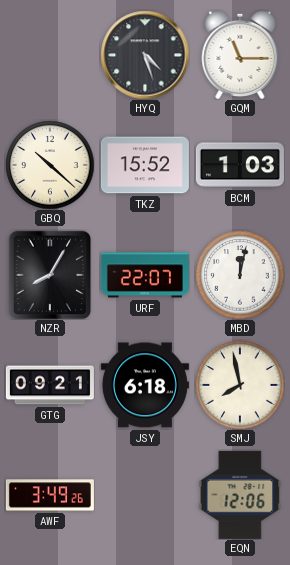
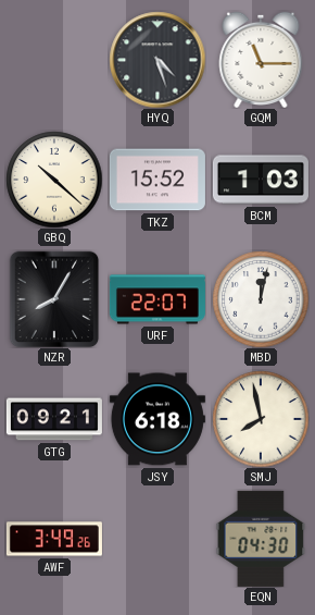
EQN: 12:06 -> 04:30 (261, 539)
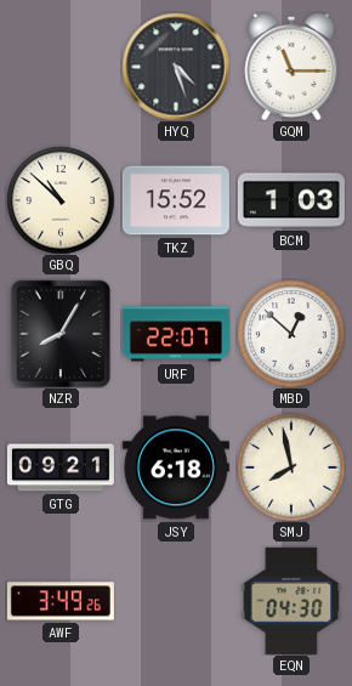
GBQ: 10:22 -> 10:52 (61, 200)
MBD: 12:02 -> 12:52 (291, 334)
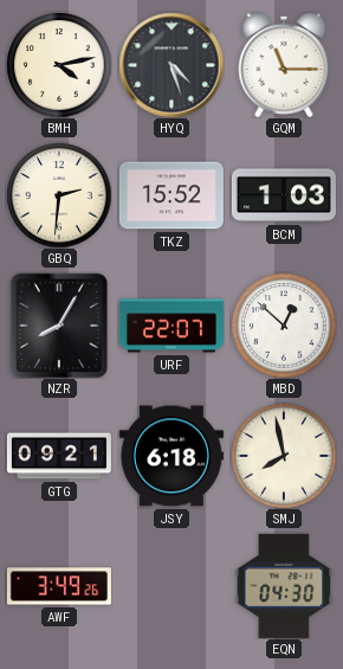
BMH: none -> 4:13 (59, 65)
GBQ: 10:52 -> 2:31 (59, 195)
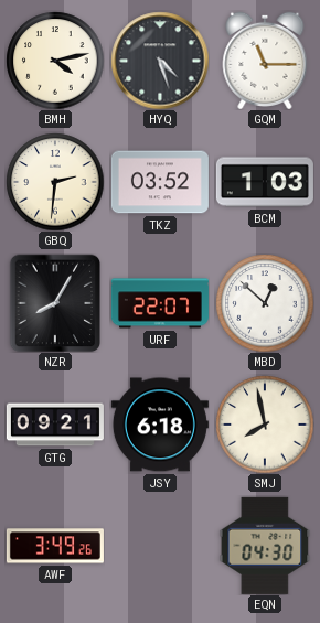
TKZ: 15:52 -> 03:52 (160, 182)
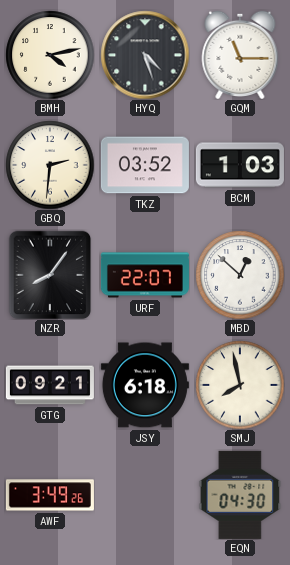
NZR: 8:05 -> 8:06 (50, 275)
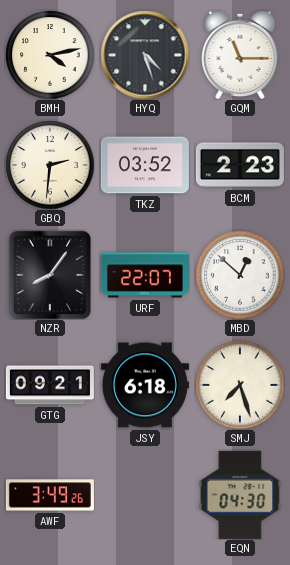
BCM: 1:03 -> 2:23 (240, 165)
SMJ: 7:58 -> 7:27 (240, 385)
